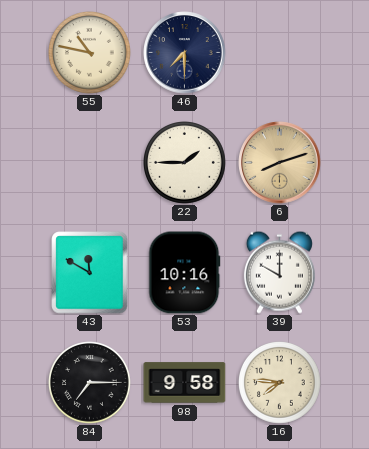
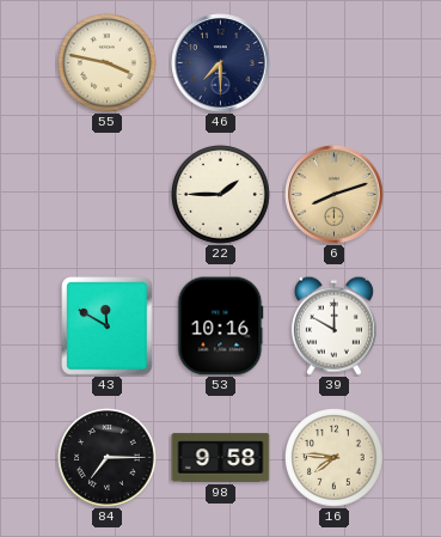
55: 10:47 -> 3:47 (108, 63)
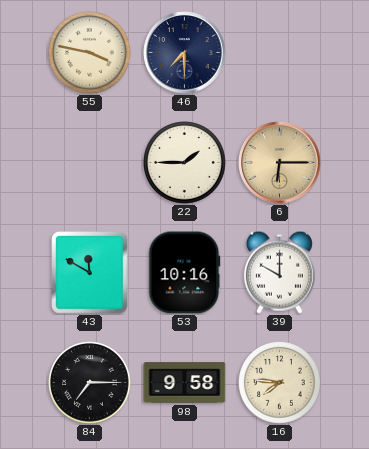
6: 8:12 -> 6:15 (280, 163)
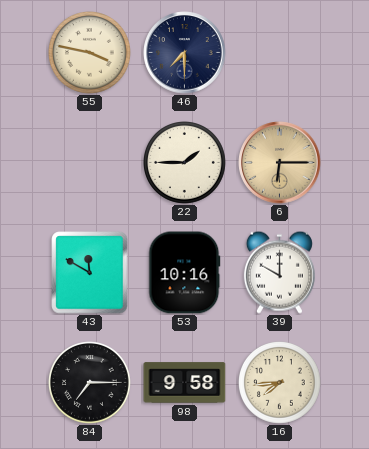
16: 7:46 -> 7:44 (280, 383)
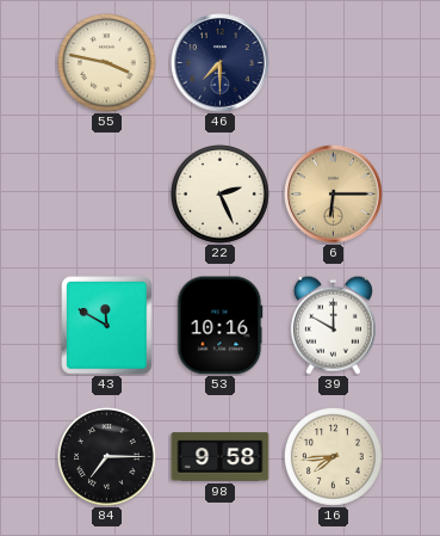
22: 1:45 -> 2:26 (221, 195)
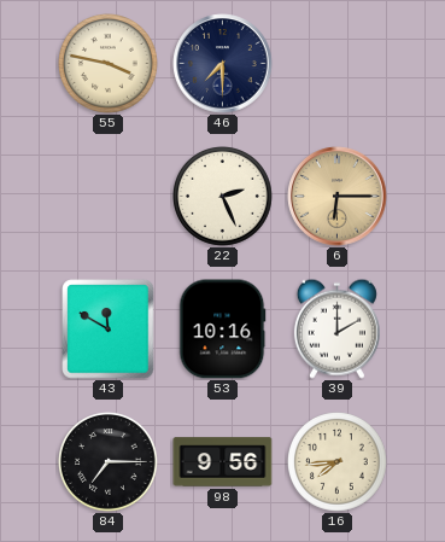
39: 10:00 -> 2:00 (336, 328)
98: 9:58 -> 9:56 (223, 462)
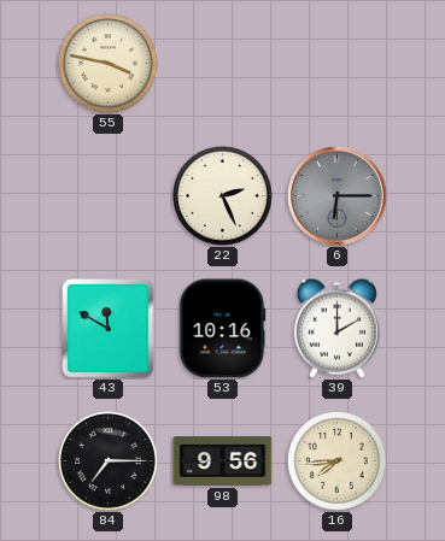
46: 7:30 -> none (223, 64)
6 dial: champagne -> grey (338, 196)
